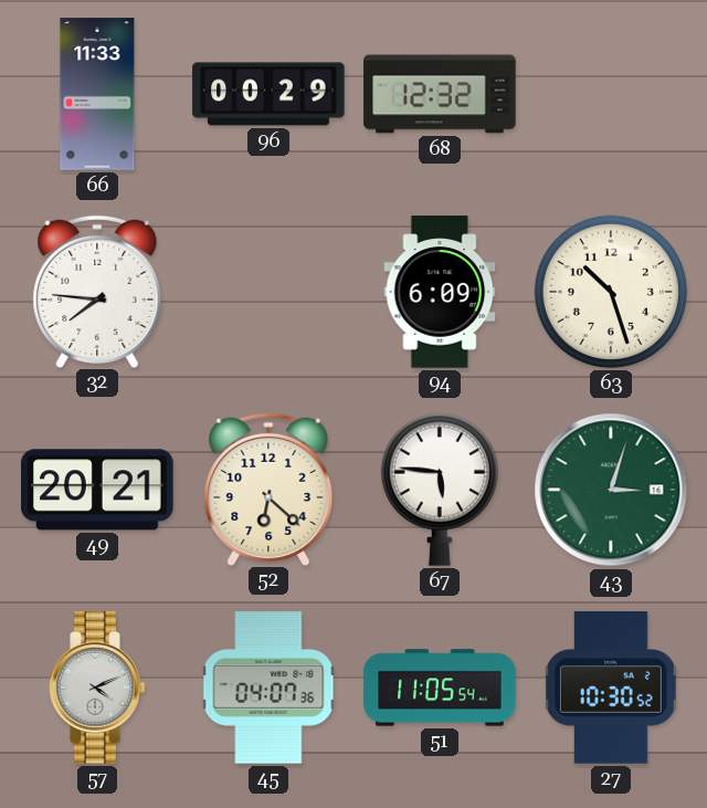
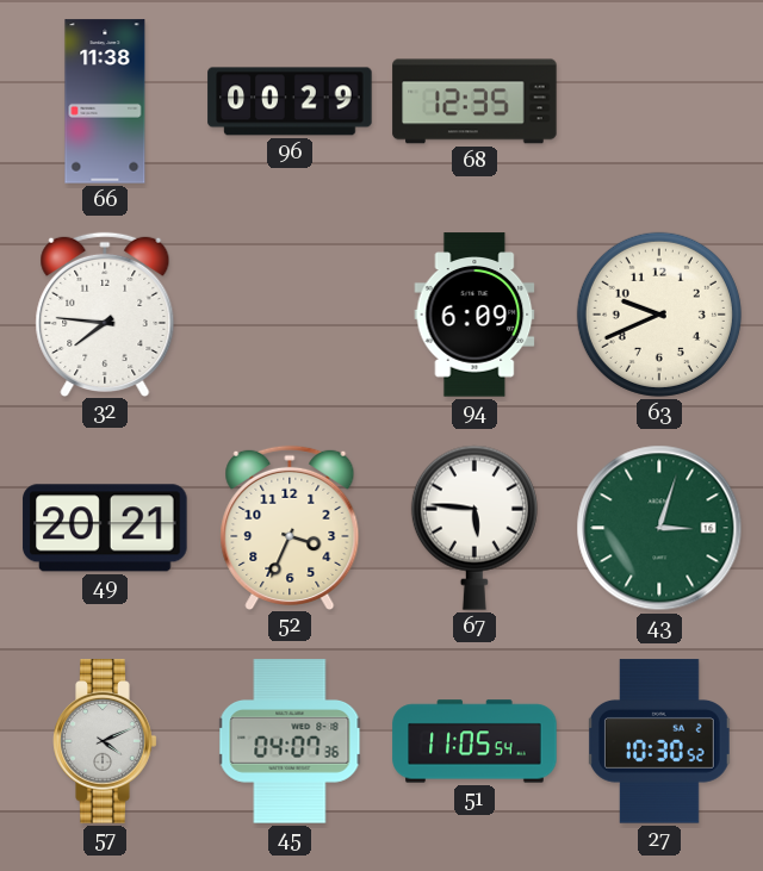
66: 11:33 -> 11:38 (105, 101)
68: 12:32 -> 12:35 (474, 101)
63: 10:27 -> 9:41 (659, 315)
52: 6:22 -> 3:34 (290, 527)
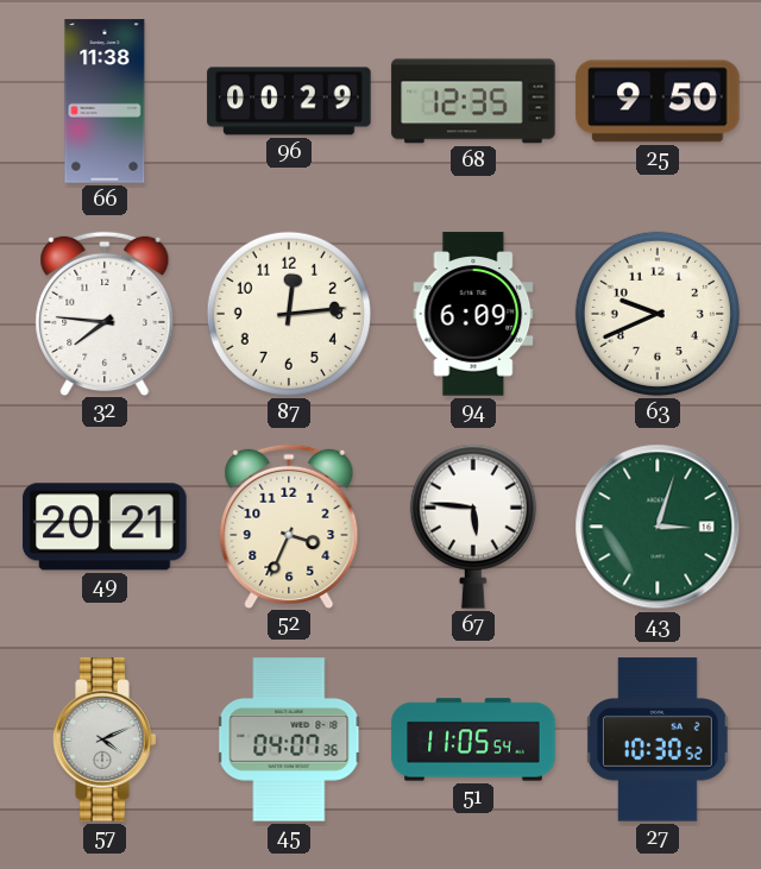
25: none -> 9:50 (658, 101)
87: none -> 12:14 (289, 314)
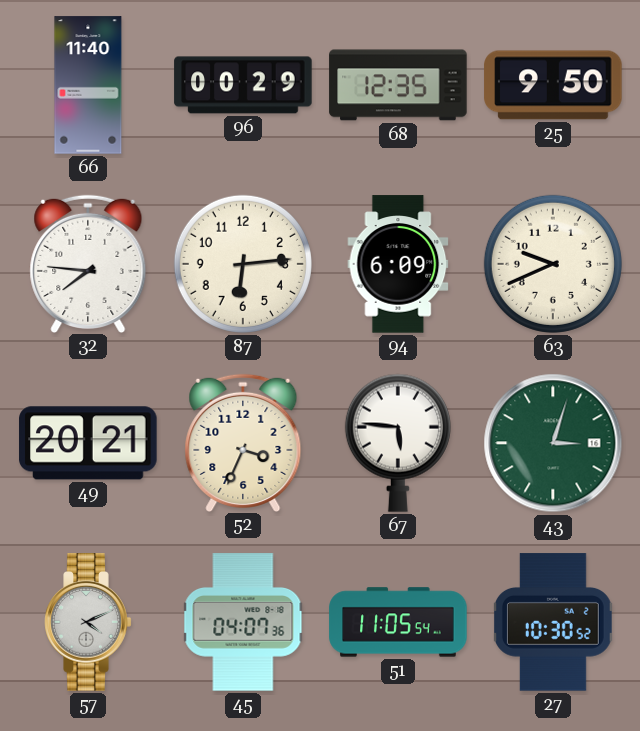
66: 11:38 -> 11:40 (88, 85)
87: 12:14 -> 6:14 (243, 264)
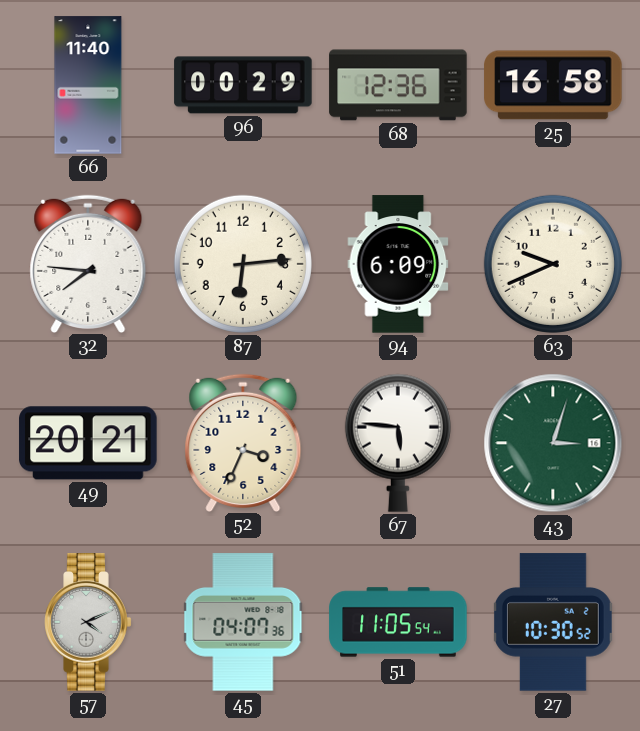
68: 12:35 -> 12:36 (398, 85)
25: 9:50 -> 16:58 (553, 85)
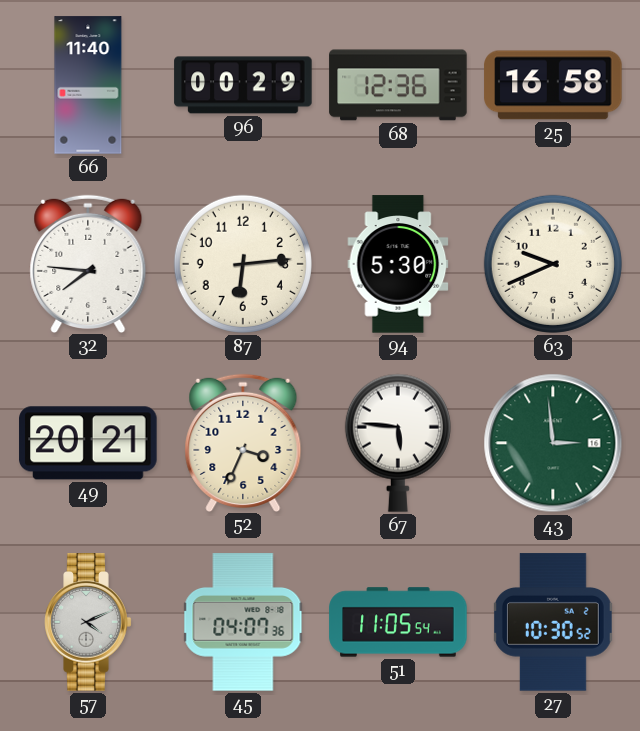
94: 6:09 -> 5:30 (398, 264)
43: 3:03 -> 2:59 (553, 443)
